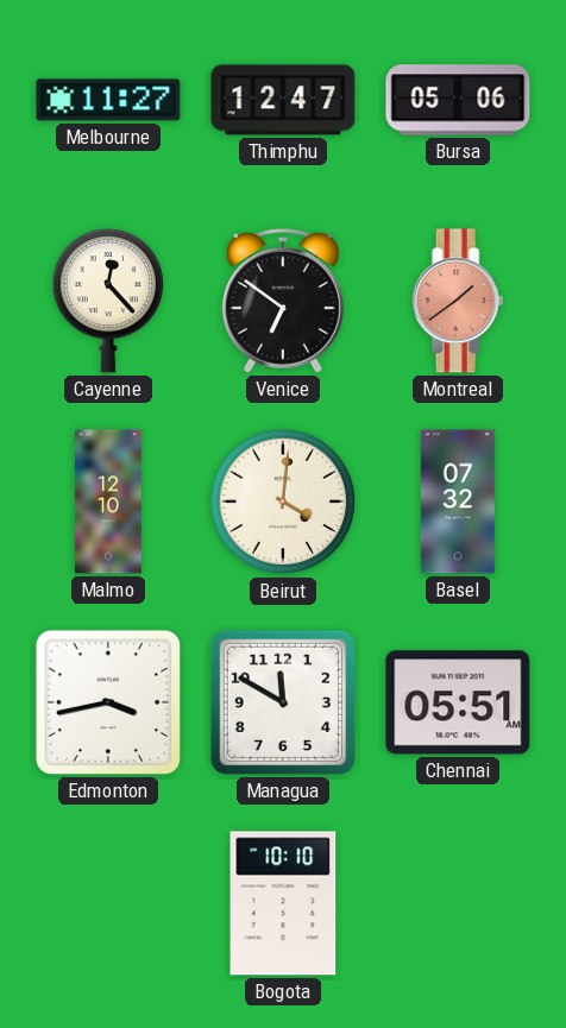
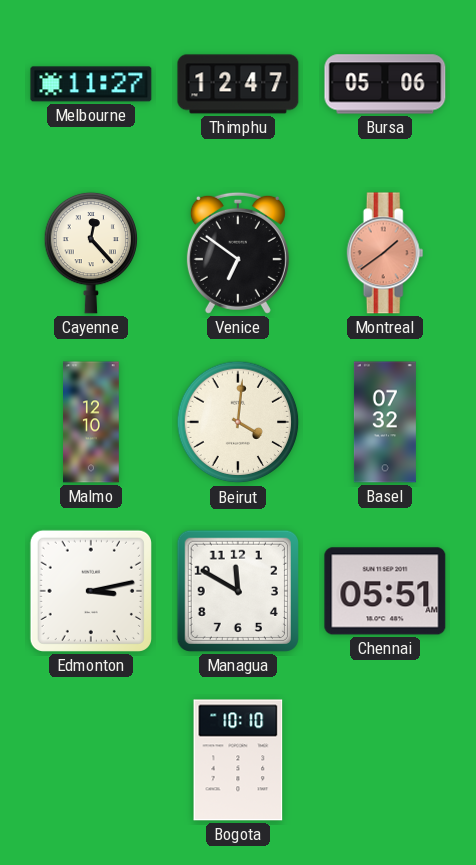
Edmonton: 3:43 -> 3:13 (91, 591)
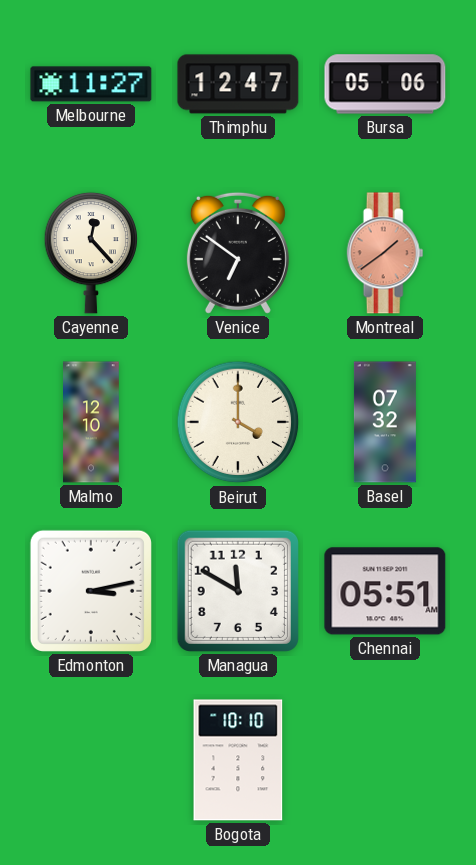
Beirut: 4:01 -> 4:00 (238, 422)
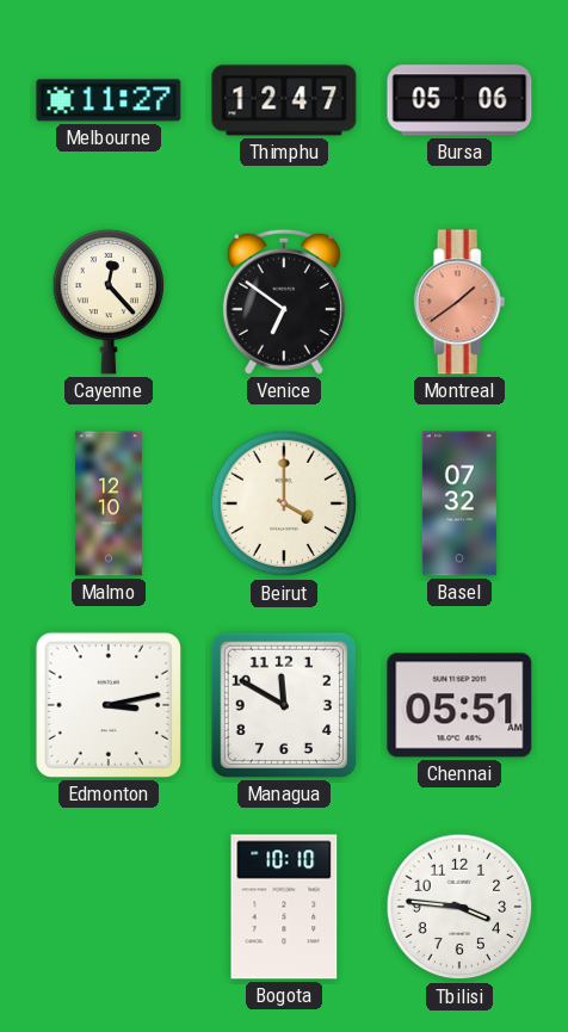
Tbilisi: none -> 3:46 (459, 907)
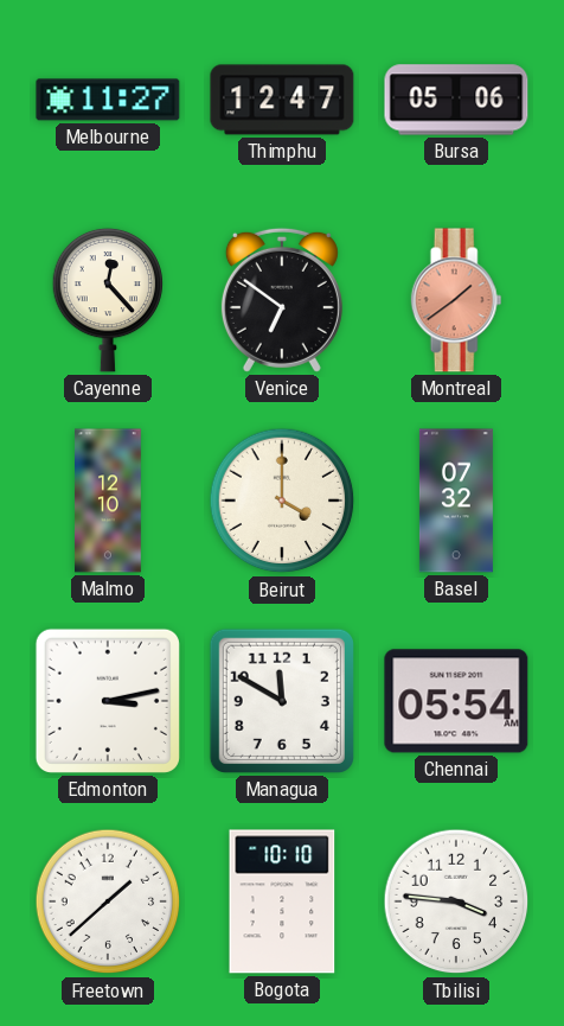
Chennai: 05:51 -> 05:54 (456, 701)
Freetown: none -> 1:38 (108, 901)
